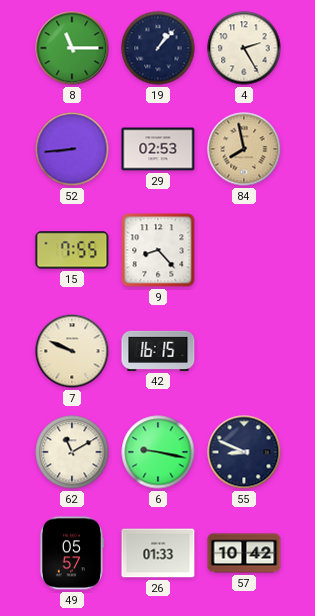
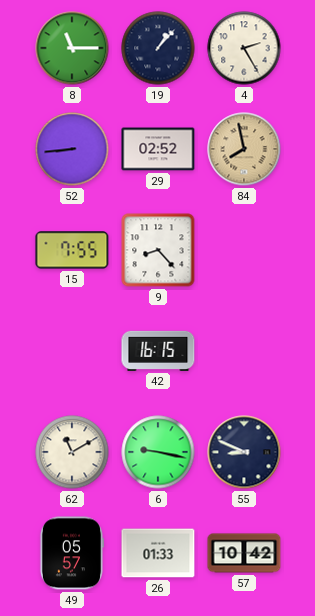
29: 02:53 -> 02:52 (158, 149)
7: 9:49 -> none (72, 351)
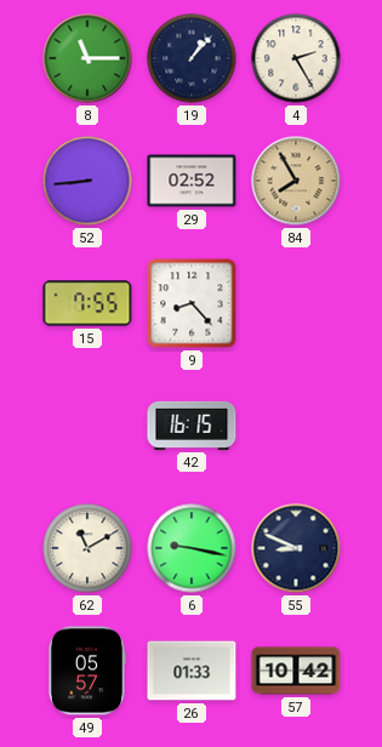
84: 7:58 -> 7:55 (296, 181)
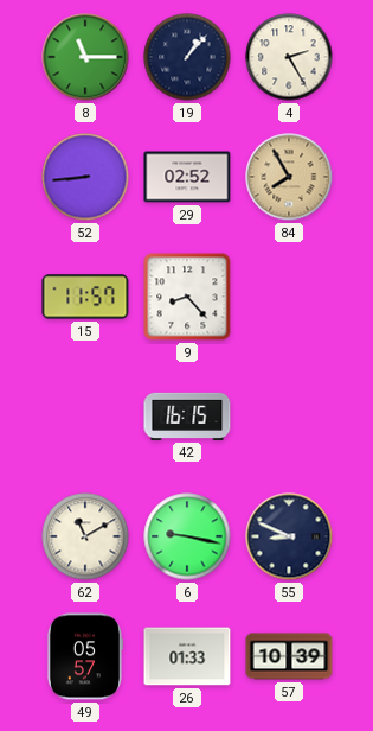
15: 7:55 -> 11:57 (85, 297)
57: 10:42 -> 10:39 (289, 656)
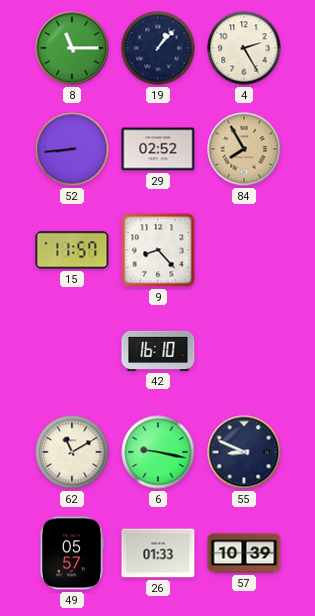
42: 16:15 -> 16:10 (158, 351)
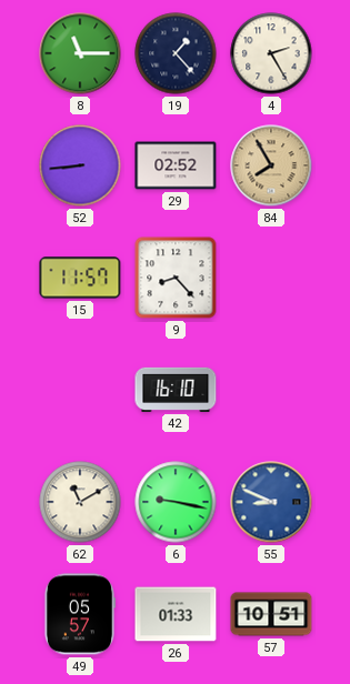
19: 1:07 -> 1:23 (176, 53)
55 dial: navy -> blue (271, 502)
57: 10:39 -> 10:51 (271, 614)
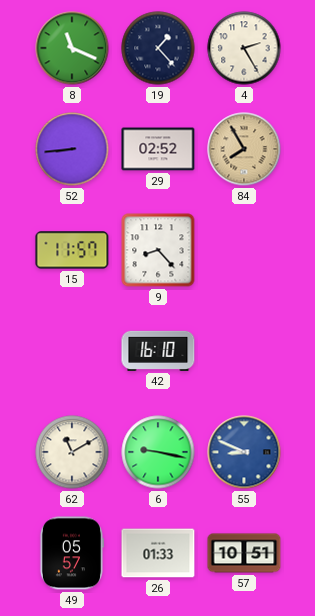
8: 11:15 -> 11:19 (72, 48)
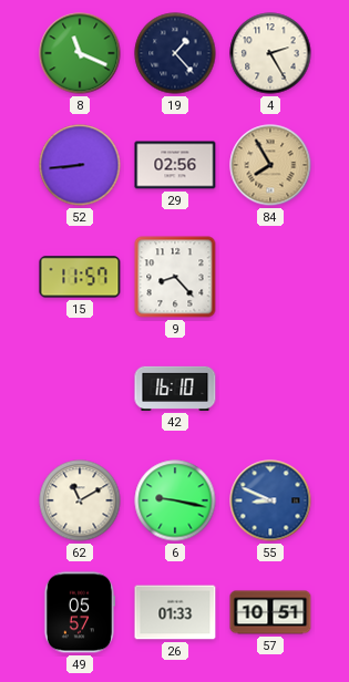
29: 02:52 -> 02:56 (175, 165)
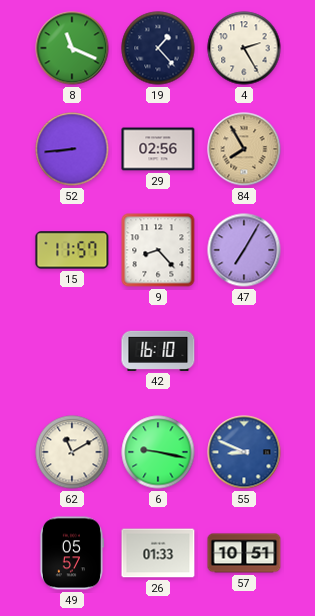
47: none -> 7:05 (244, 250)
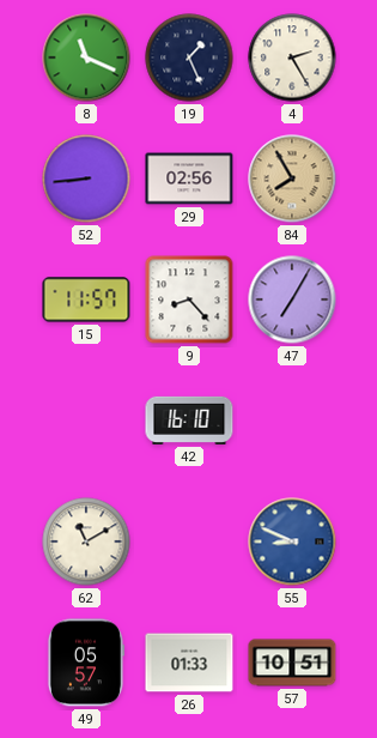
19: 1:23 -> 1:26 (189, 58)
6: 9:17 -> none (158, 452)
